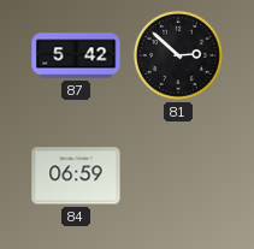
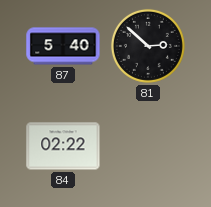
87: 5:42 -> 5:40 (63, 46)
84: 06:59 -> 02:22 (63, 146)
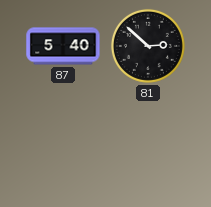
84: 02:22 -> none (63, 146)
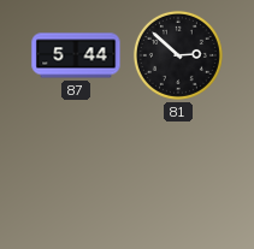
87: 5:40 -> 5:44 (76, 55)
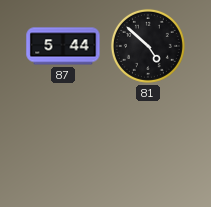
81: 2:52 -> 4:52 (148, 46)
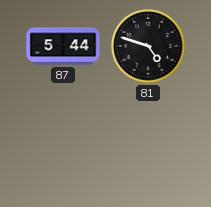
81: 4:52 -> 4:48 (148, 46)
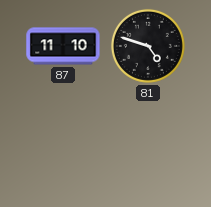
87: 5:44 -> 11:10 (63, 46)
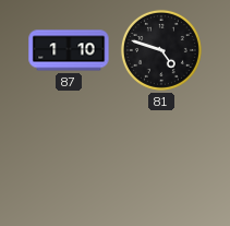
87: 11:10 -> 1:10 (69, 50)
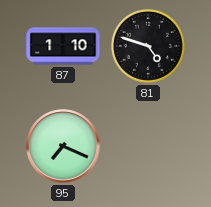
95: none -> 7:19 (63, 146)
